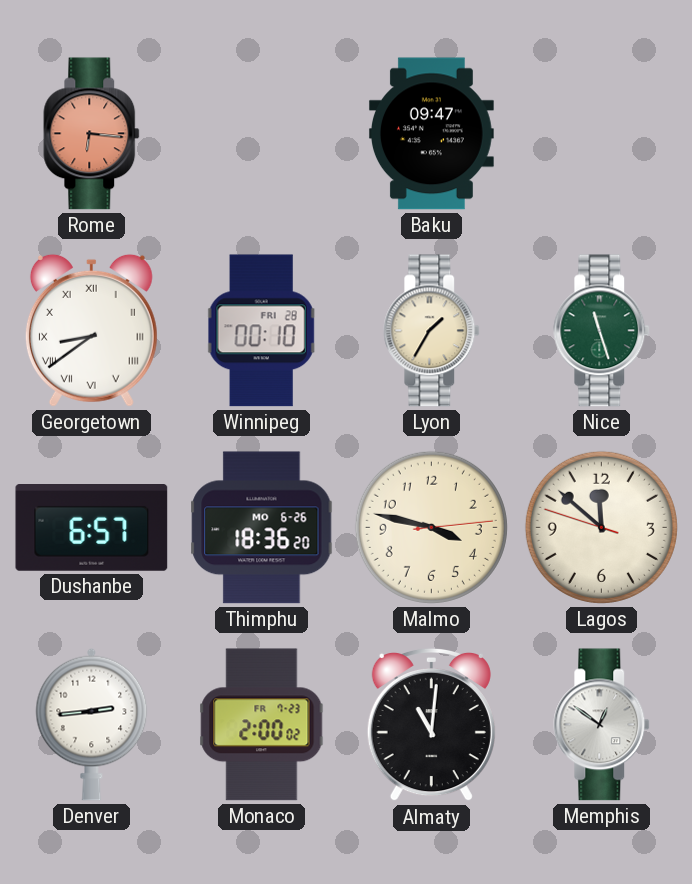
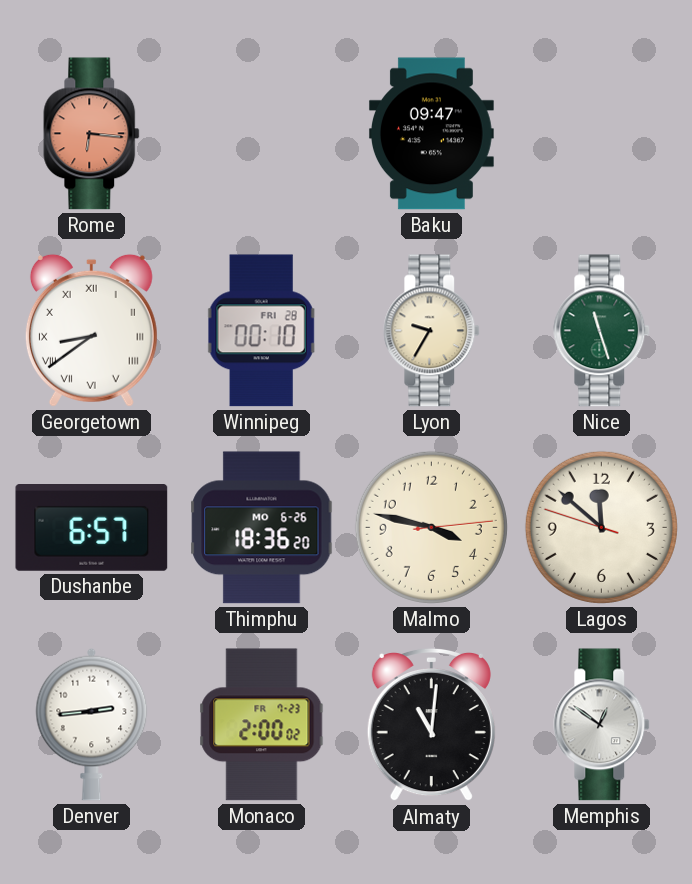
Lyon: 1:35 -> 9:35 (432, 331)
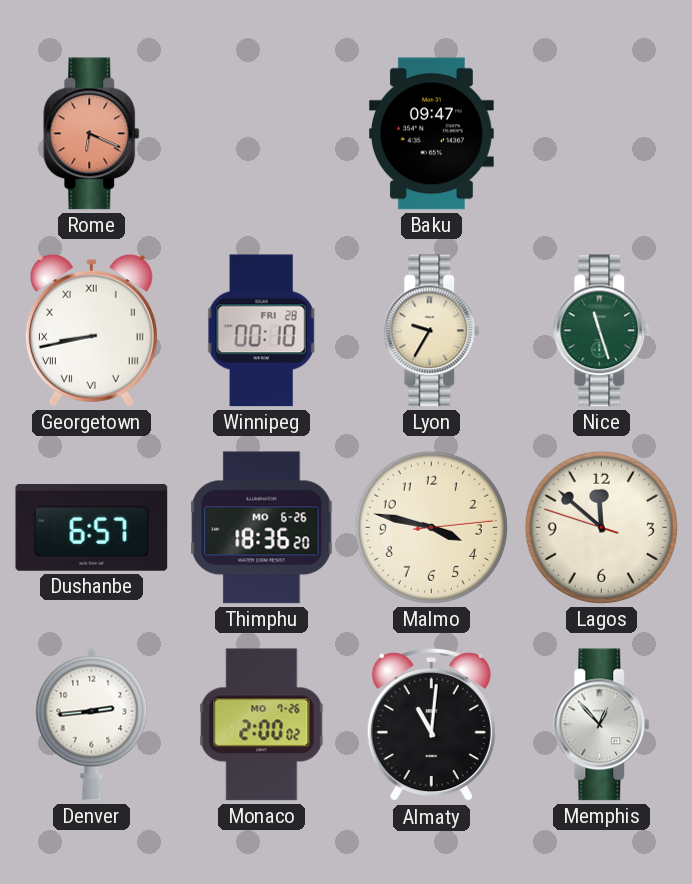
Rome: 6:16 -> 6:19 (92, 134)
Georgetown: 8:39 -> 8:43 (91, 330)
Monaco date: FR 7-23 -> MO 7-26 (262, 725)
Memphis: 12:51 -> 12:53 (602, 725)
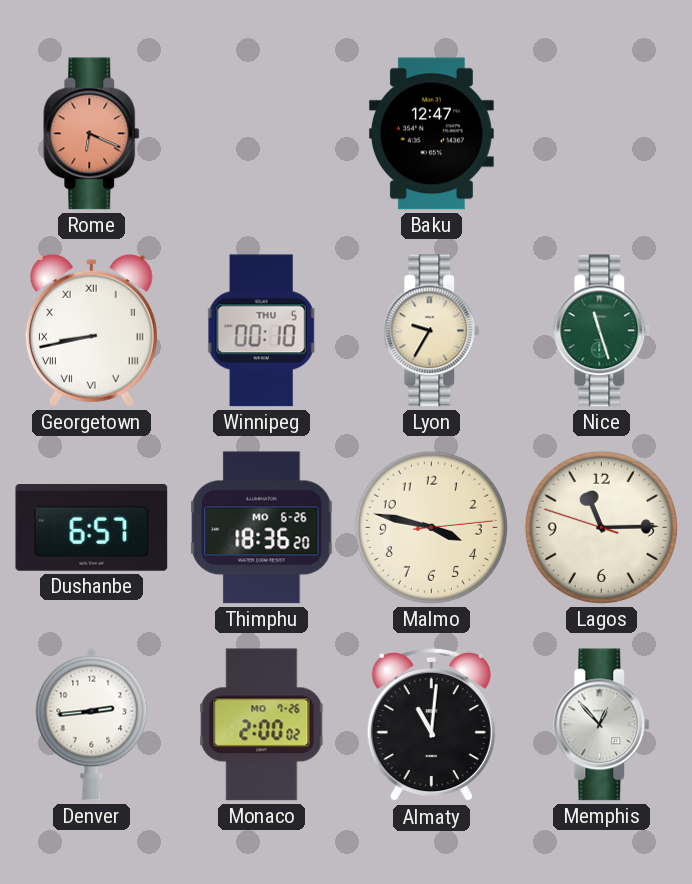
Baku: 09:47 -> 12:47 (431, 134)
Winnipeg date: FRI 28 -> THU 5 (261, 331)
Lagos: 11:51 -> 11:14 (601, 527)
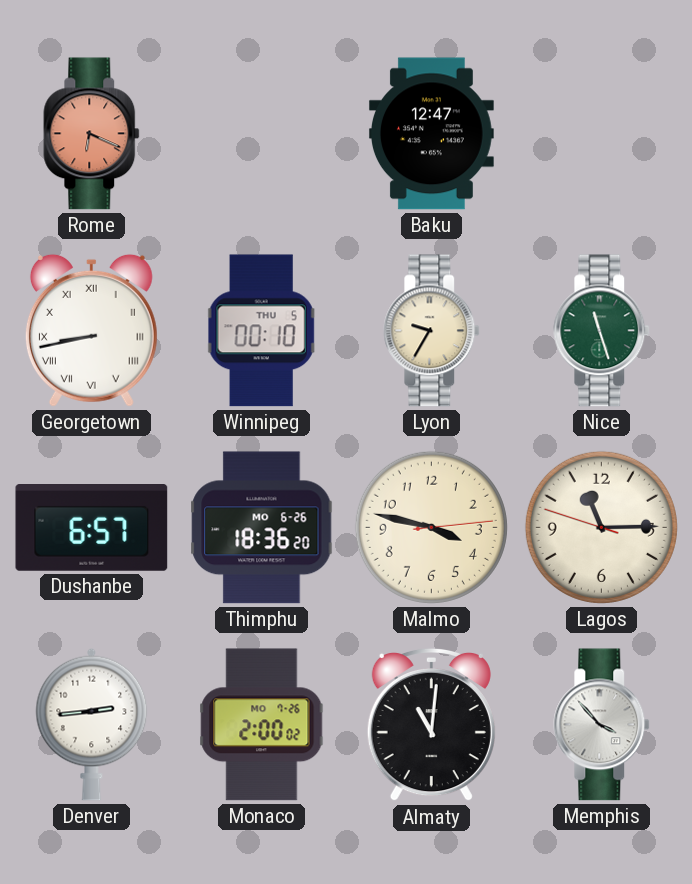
Memphis: 12:53 -> 3:53 (602, 725)
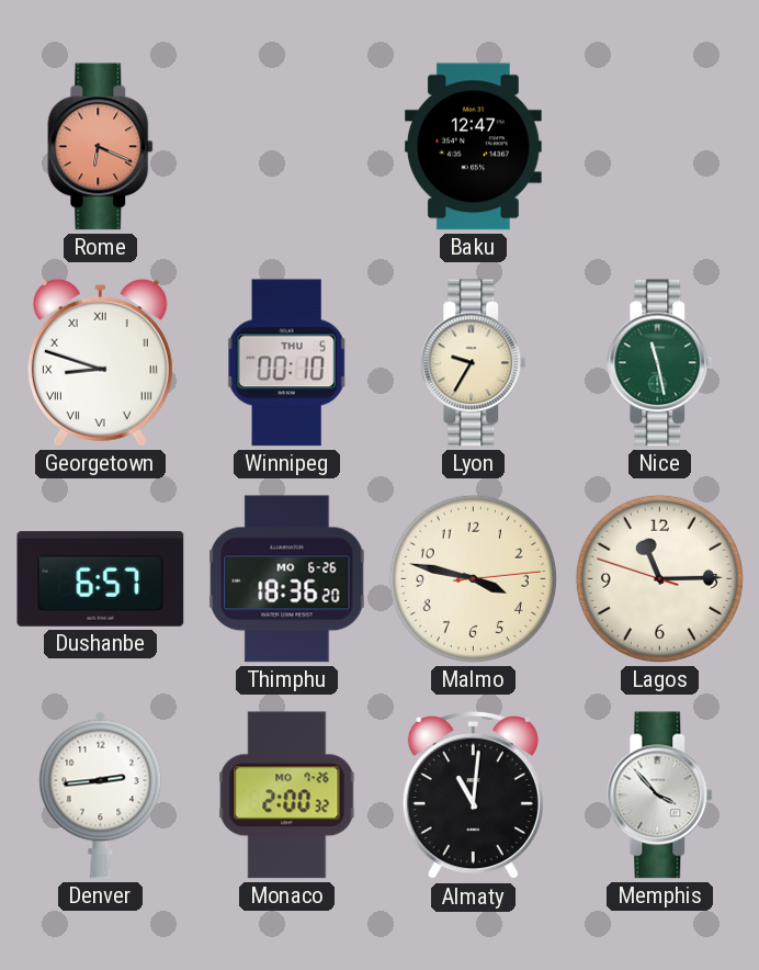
Georgetown: 8:43 -> 8:48 (100, 362)
Nice: 11:27 -> 11:28 (660, 363)
Monaco: 2:00:02 -> 2:00:32 (287, 796)
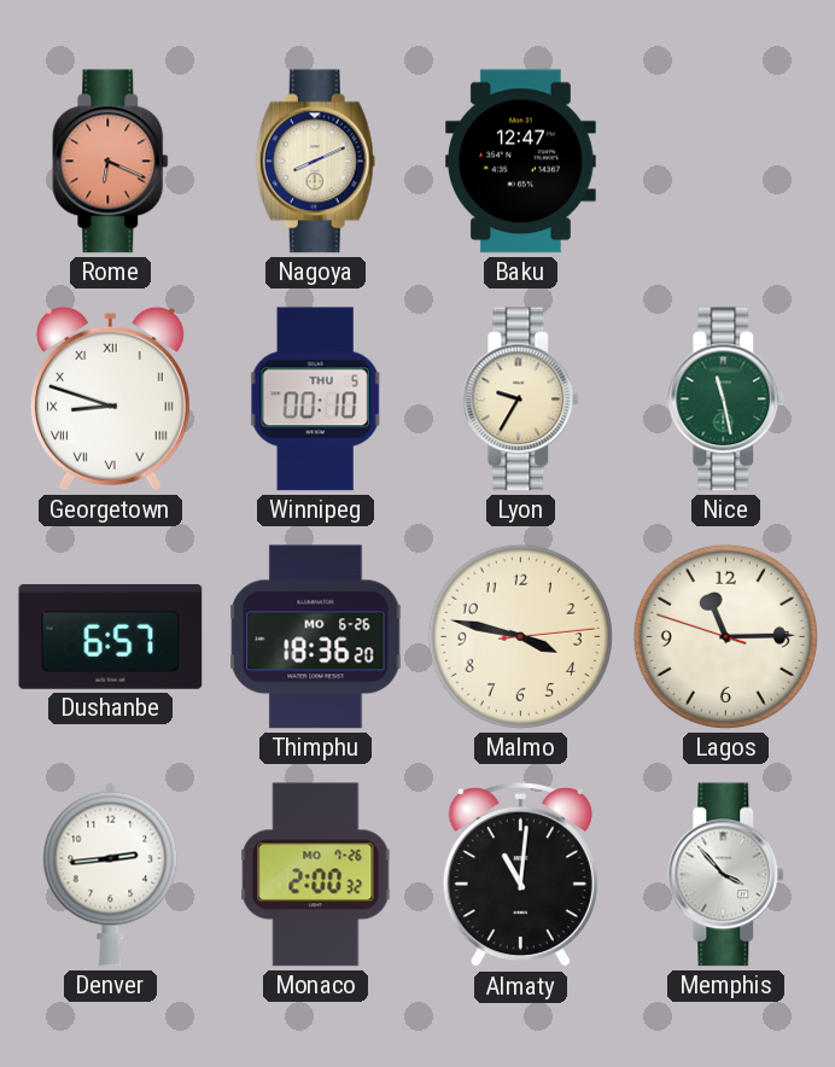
Nagoya: none -> 8:11 (315, 162)
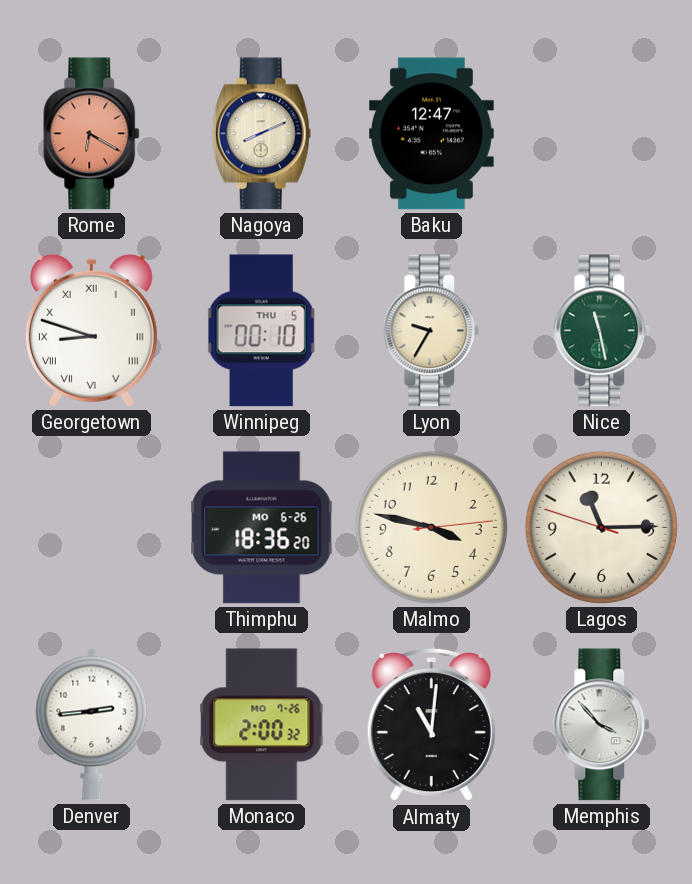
Rome: 6:19 -> 6:20 (92, 134)
Dushanbe: 6:57 -> none (111, 637)
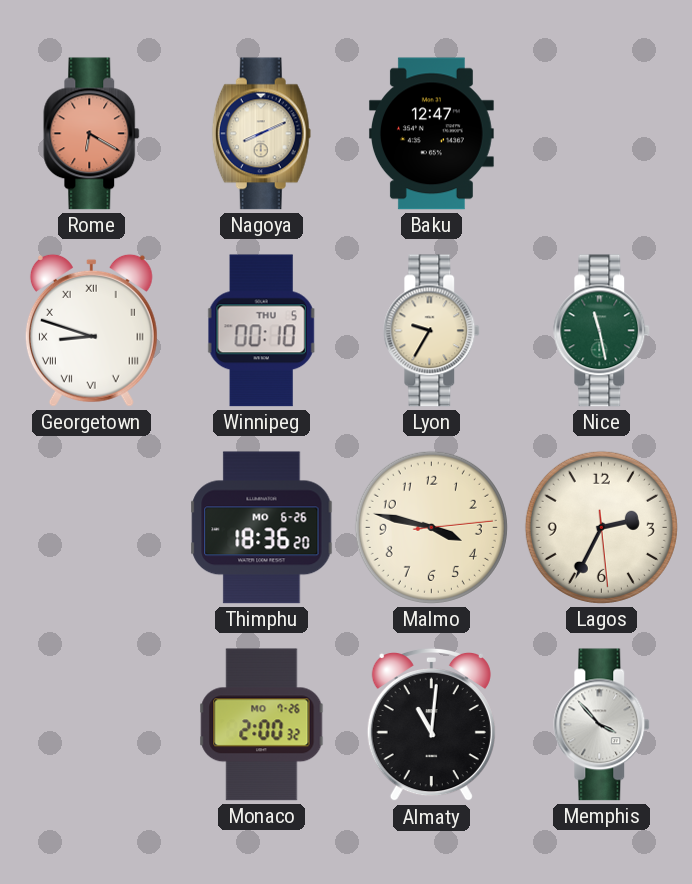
Lagos: 11:14 -> 2:34 (601, 527)
Denver: 2:44 -> none (92, 724)
